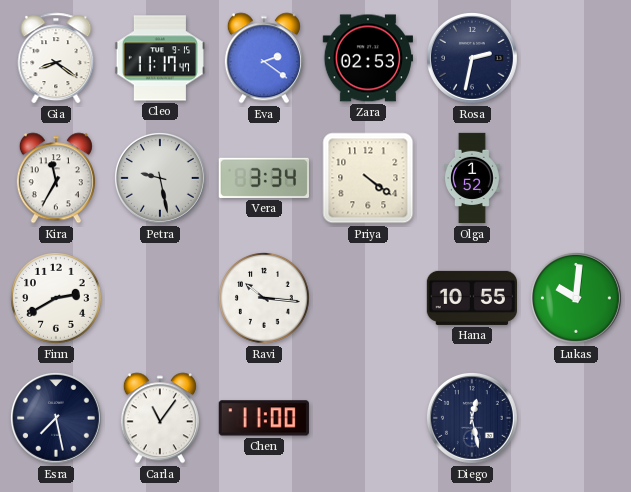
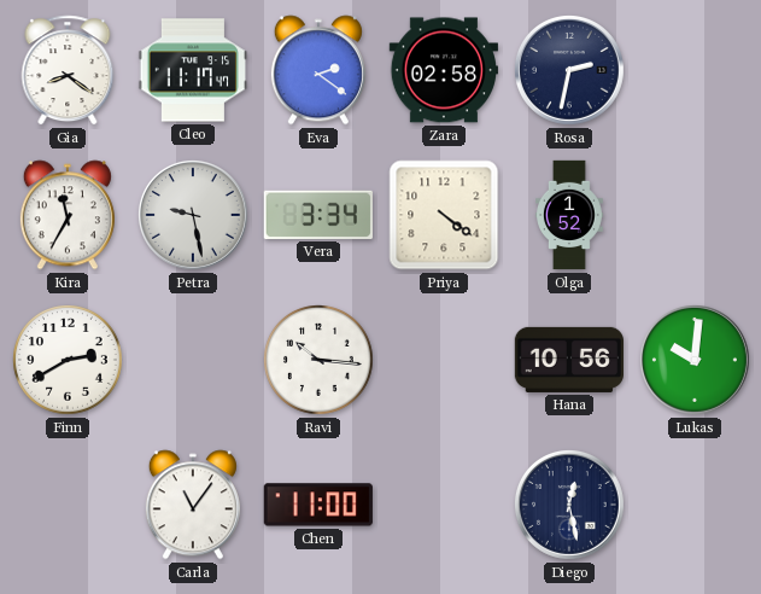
Zara: 02:53 -> 02:58 (443, 70)
Hana: 10:55 -> 10:56 (568, 360)
Esra: 7:28 -> none (56, 418)
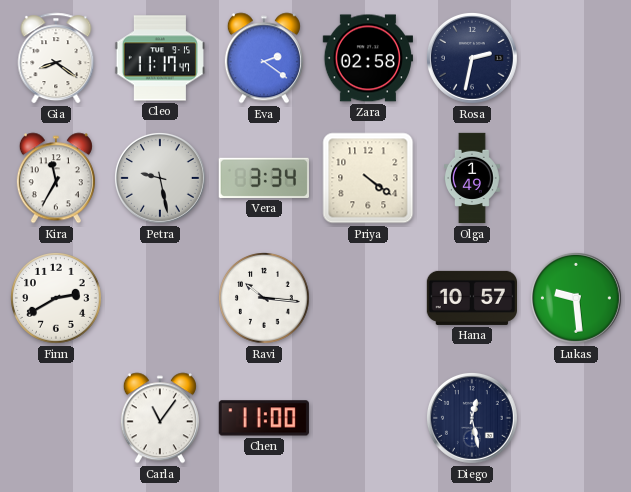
Olga: 1:52 -> 1:49 (473, 178)
Hana: 10:56 -> 10:57 (471, 298)
Lukas: 10:01 -> 9:29 (576, 298)
